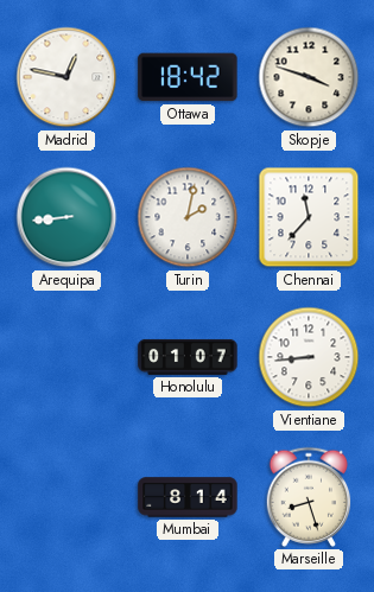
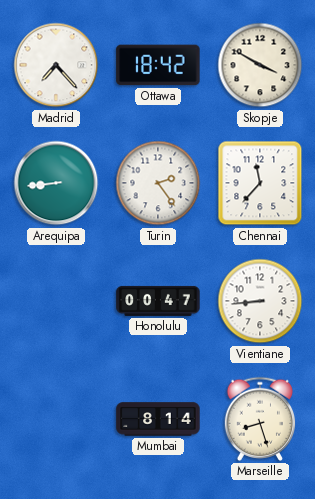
Madrid: 12:47 -> 7:23 (56, 65)
Skopje: 3:48 -> 3:50 (260, 65)
Turin: 2:02 -> 2:24 (158, 183)
Honolulu: 01:07 -> 00:47 (158, 301)
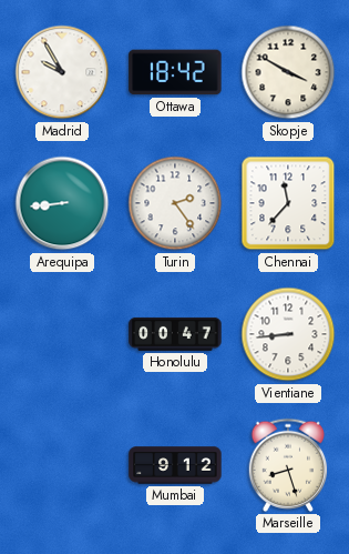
Madrid: 7:23 -> 9:55 (62, 72)
Mumbai: 8:14 -> 9:12 (175, 465)
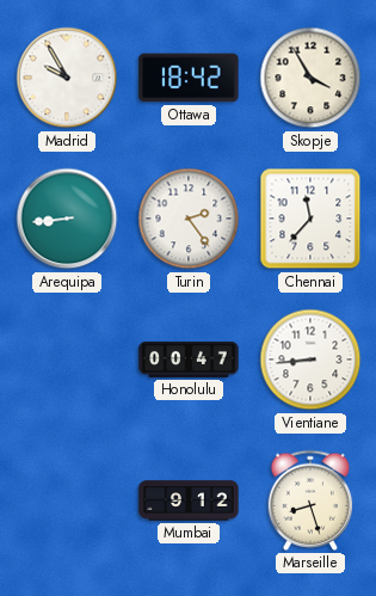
Skopje: 3:50 -> 3:55 (310, 78)
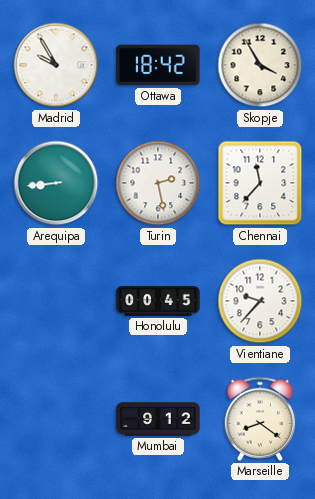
Turin: 2:24 -> 2:28 (158, 183)
Honolulu: 00:47 -> 00:45 (158, 301)
Vientiane: 8:44 -> 9:37 (260, 301)
Marseille: 8:27 -> 8:21 (260, 419)
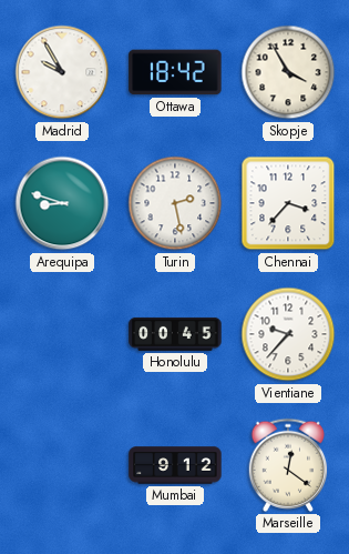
Arequipa: 8:44 -> 8:48 (62, 203)
Chennai: 11:37 -> 3:37 (288, 203)
Marseille: 8:21 -> 12:21 (288, 465)
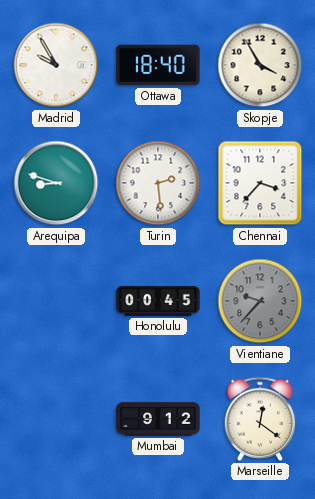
Ottawa: 18:42 -> 18:40 (158, 65)
Turin: 2:28 -> 2:29 (158, 183)
Vientiane dial: white -> grey (260, 301)
